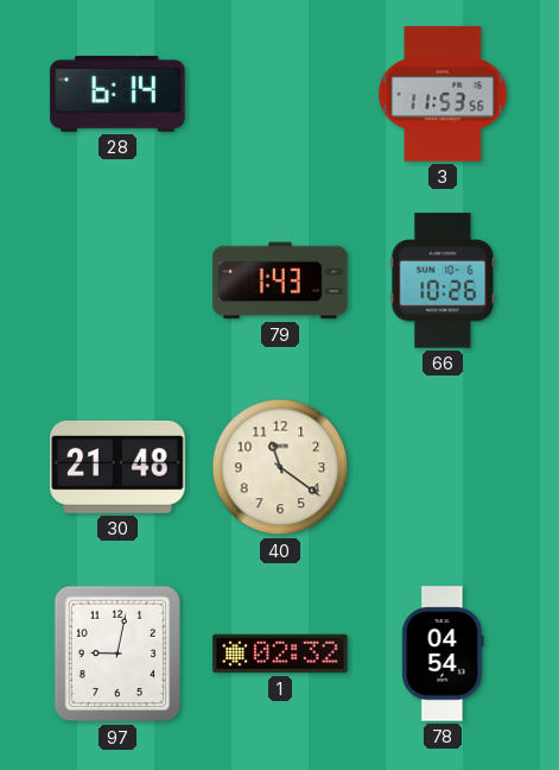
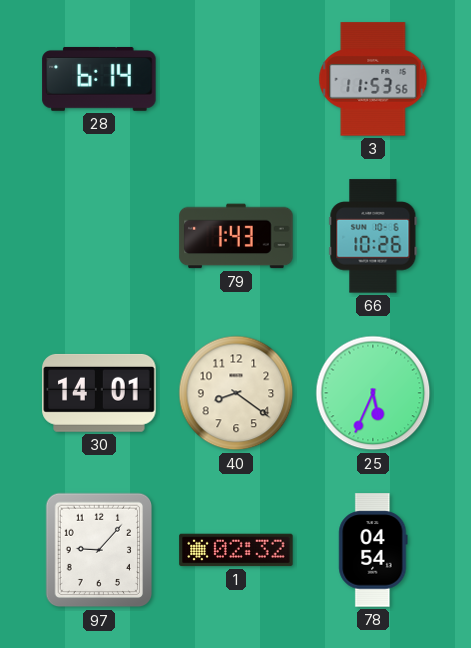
30: 21:48 -> 14:01 (99, 393)
40: 11:21 -> 8:21 (236, 393)
25: none -> 5:34 (373, 393)
97: 9:02 -> 9:07 (99, 550)
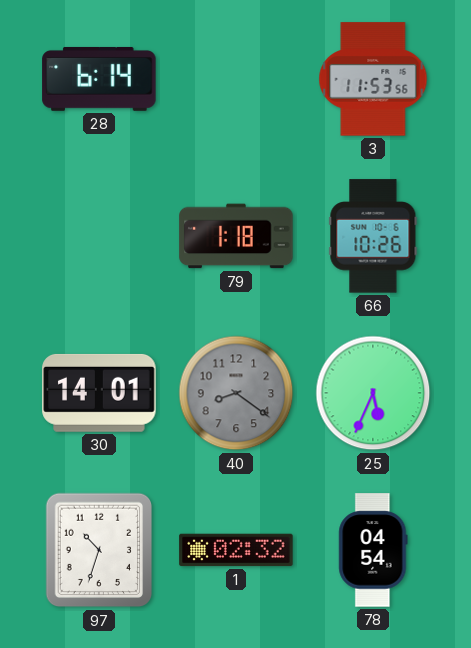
79: 1:43 -> 1:18 (236, 236)
40 dial: cream -> grey (236, 393)
97: 9:07 -> 10:33 (99, 550)
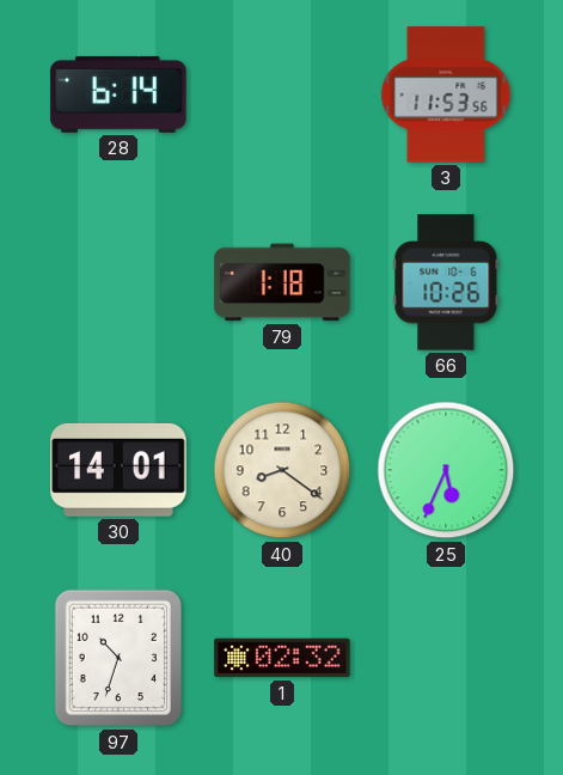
40 dial: grey -> cream (282, 470)
78: 04:54 -> none (373, 550)
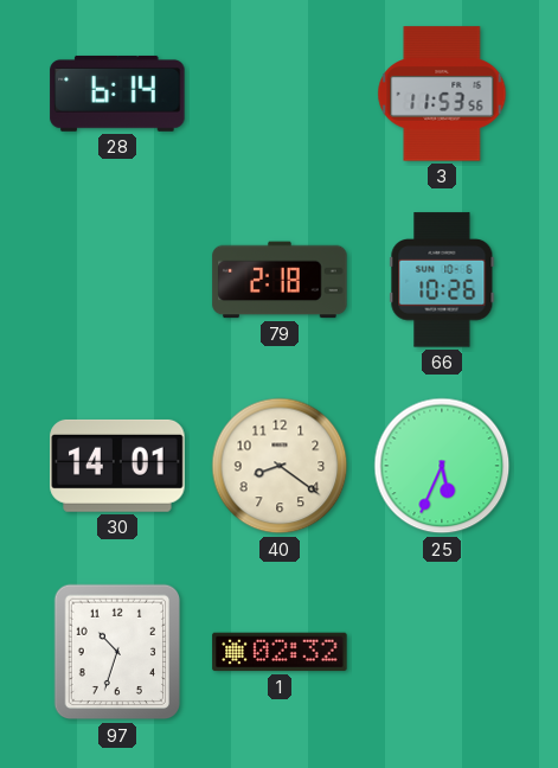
79: 1:18 -> 2:18 (280, 280)
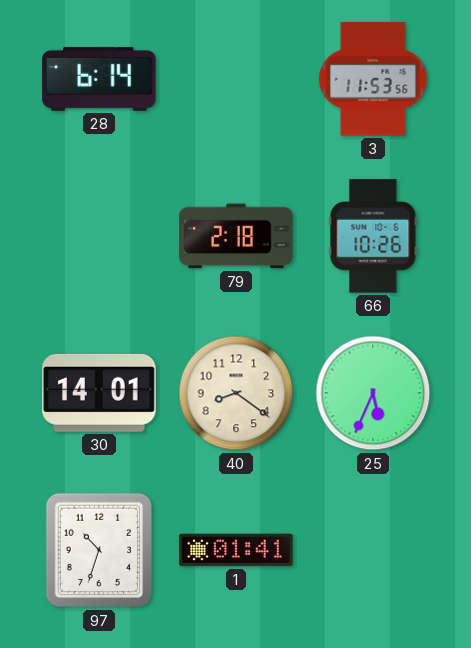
1: 02:32 -> 01:41 (236, 550)
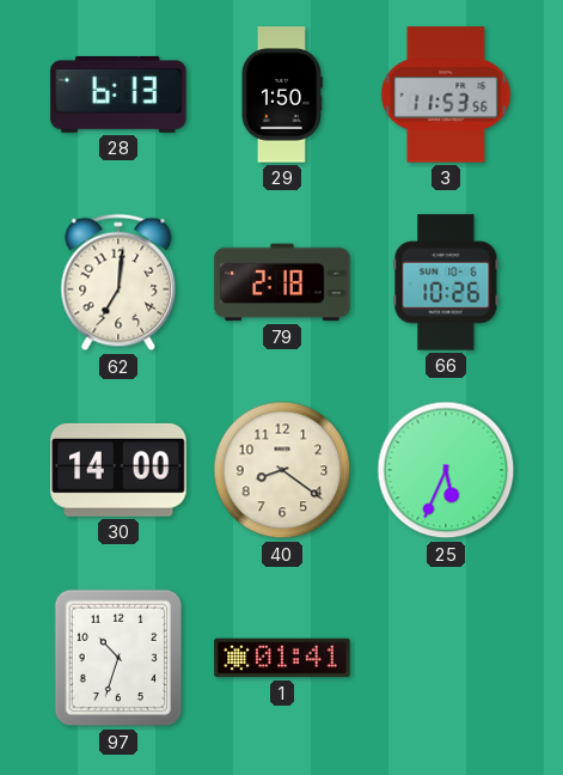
28: 6:14 -> 6:13 (118, 94)
29: none -> 1:50 (281, 94)
62: none -> 7:01 (118, 282)
30: 14:01 -> 14:00 (118, 470)
